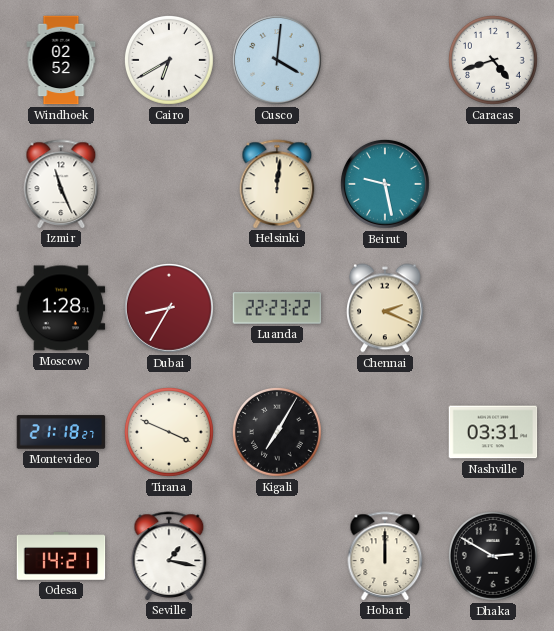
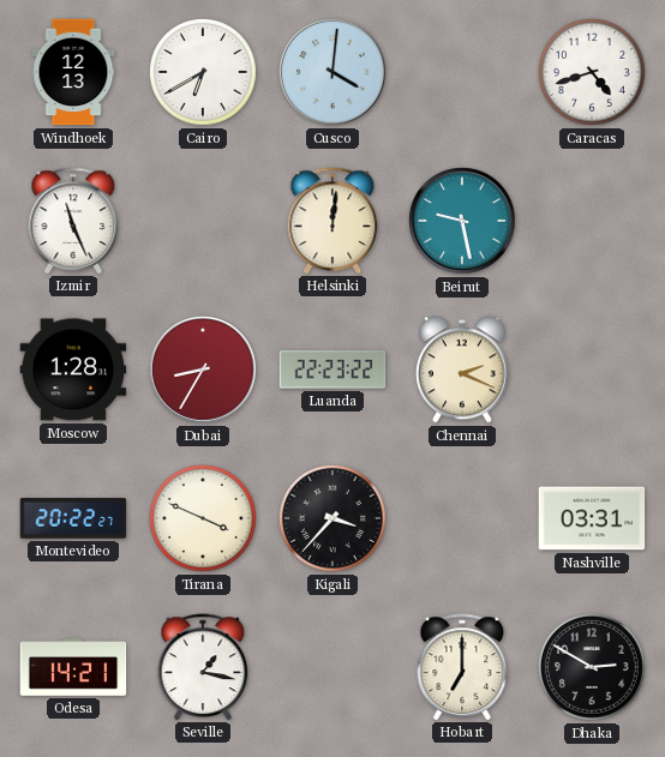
Windhoek: 02:52 -> 12:13 (73, 72)
Montevideo: 21:18 -> 20:22 (73, 518)
Kigali: 7:05 -> 3:37 (334, 519)
Hobart: 12:00 -> 7:00 (462, 667)
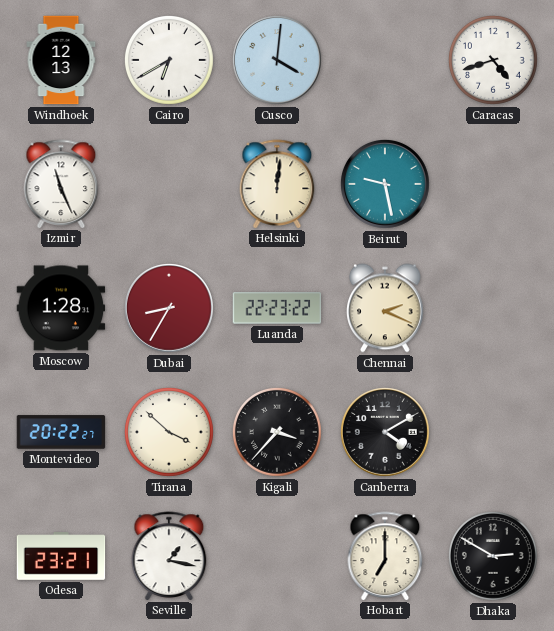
Tirana: 3:49 -> 3:52 (170, 433)
Canberra: none -> 4:10 (386, 433)
Nashville: 03:31 -> none (592, 518)
Odesa: 14:21 -> 23:21 (61, 556)
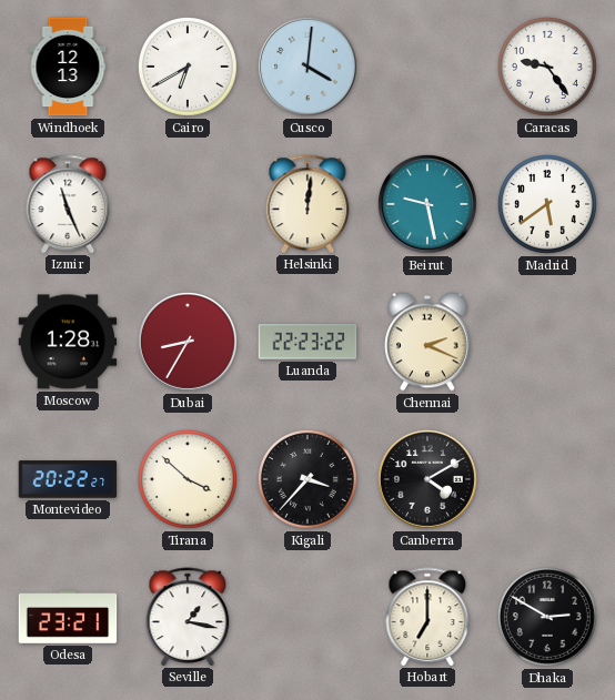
Caracas: 4:42 -> 9:24 (548, 68)
Madrid: none -> 5:39 (548, 205)
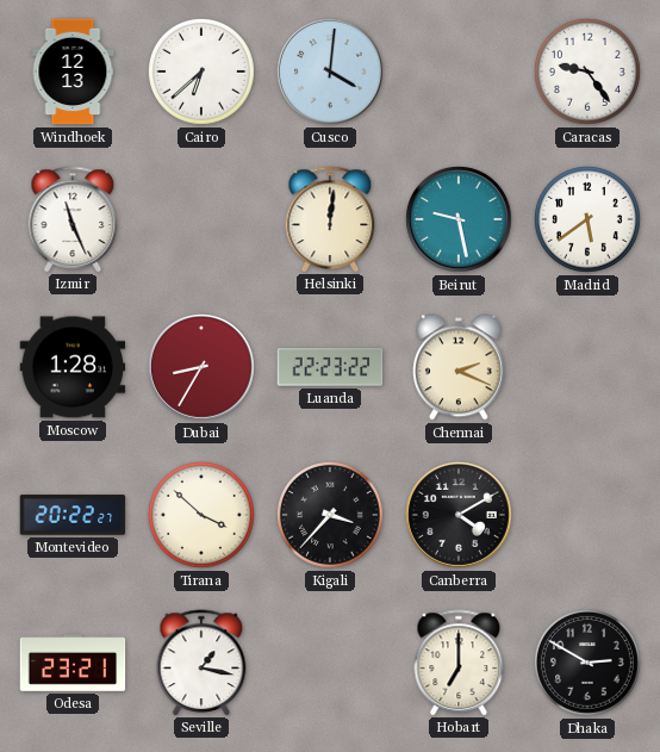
Cairo: 6:40 -> 6:38 (203, 73)
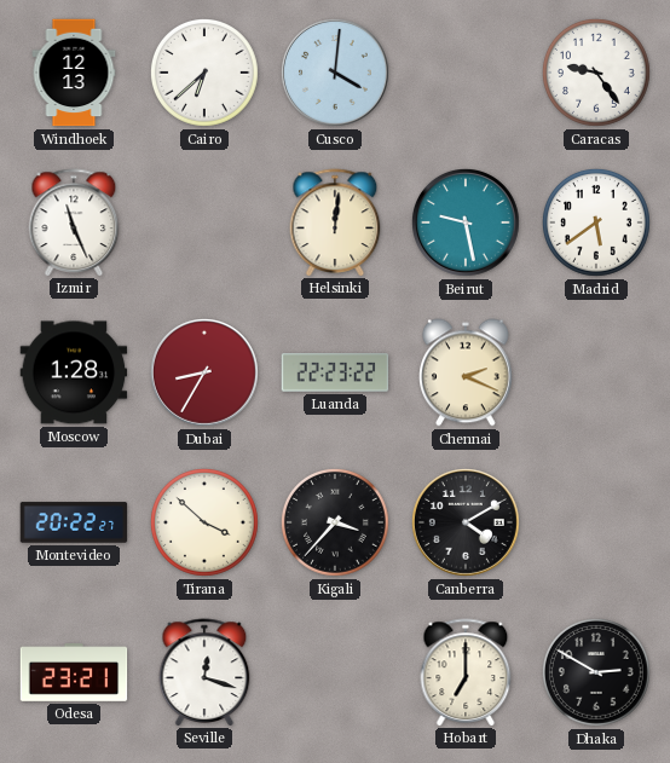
Seville: 1:17 -> 12:18 (204, 672)
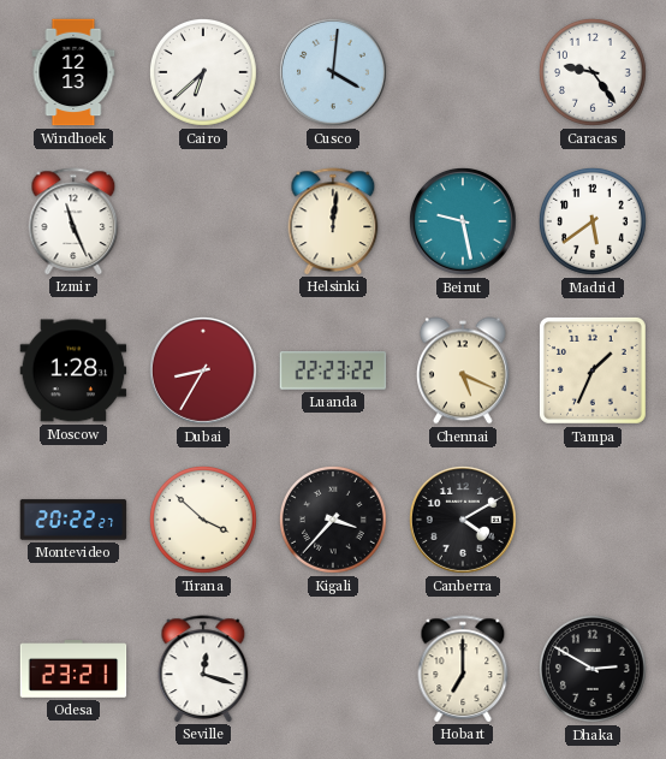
Chennai: 2:19 -> 5:19 (464, 370)
Tampa: none -> 1:34 (593, 370)
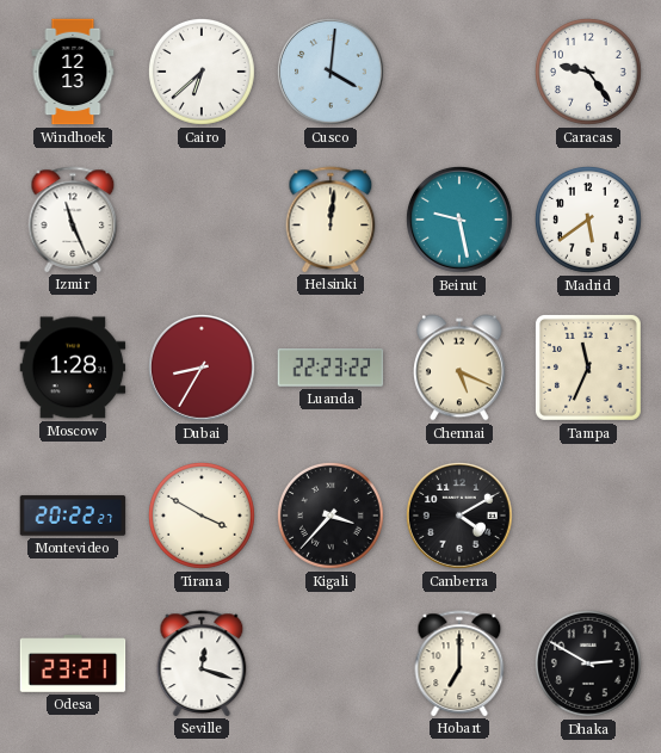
Tampa: 1:34 -> 11:34 (588, 368)
Tirana: 3:52 -> 3:50 (203, 517)
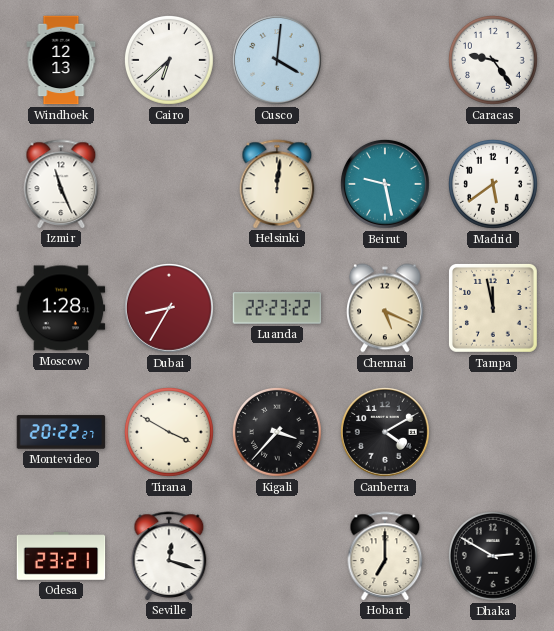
Tampa: 11:34 -> 11:58 (493, 308)
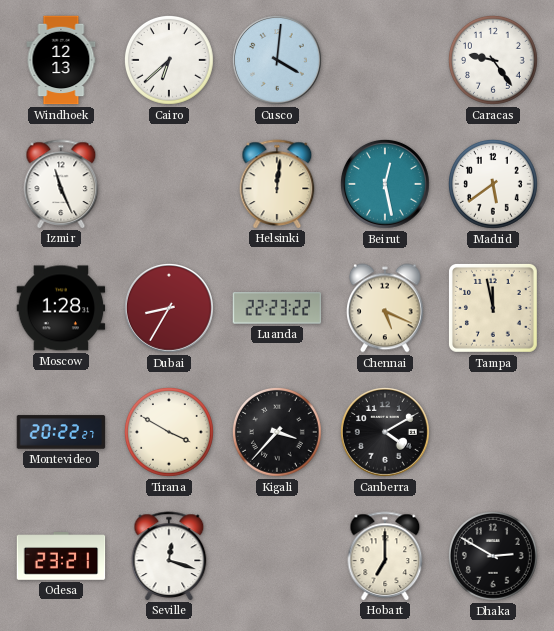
Beirut: 9:28 -> 12:28 (386, 185)
